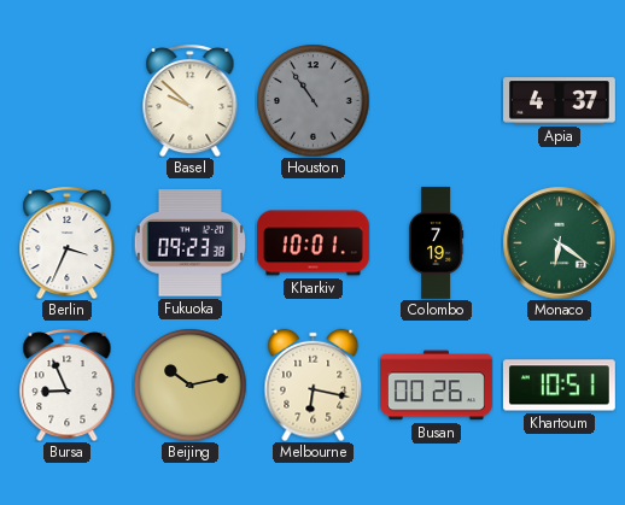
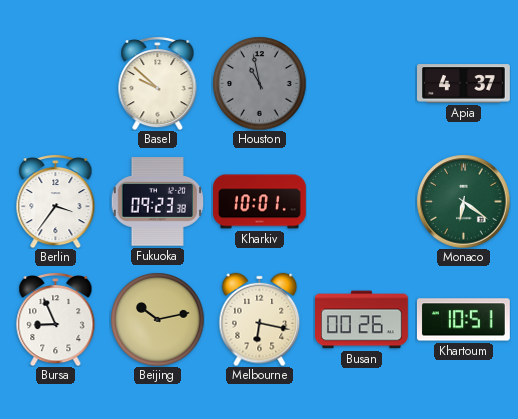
Houston: 10:54 -> 10:58 (259, 83)
Berlin: 3:34 -> 3:36 (56, 201)
Colombo: 7:19 -> none (436, 243)
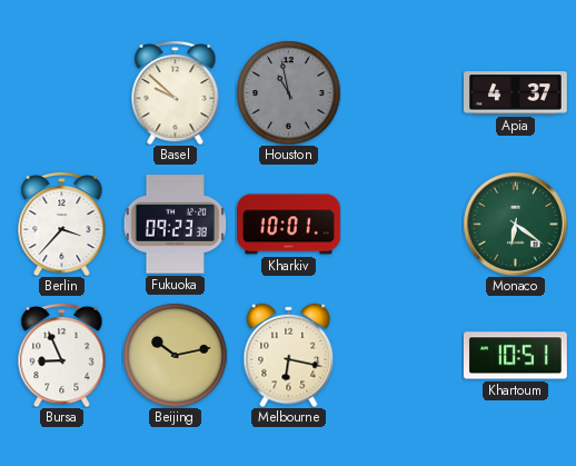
Berlin: 3:36 -> 3:37 (62, 224)
Busan: 00:26 -> none (362, 320)
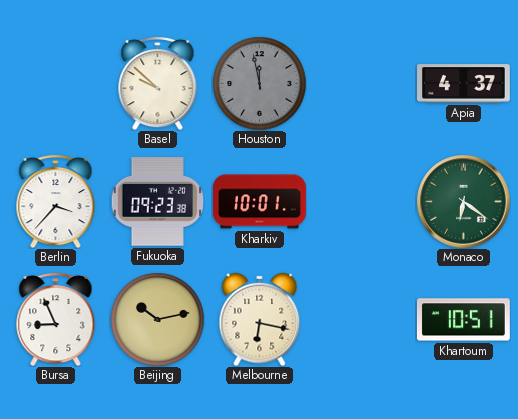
Houston: 10:58 -> 11:58 (259, 83)
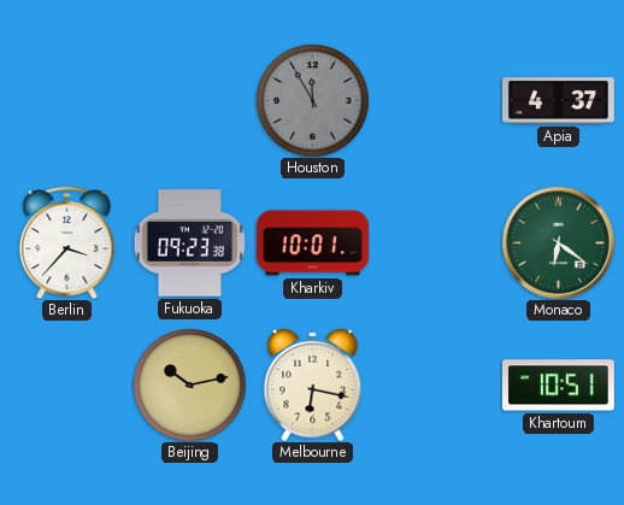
Basel: 9:52 -> none (158, 83)
Houston: 11:58 -> 11:55 (312, 100)
Bursa: 8:56 -> none (56, 319)
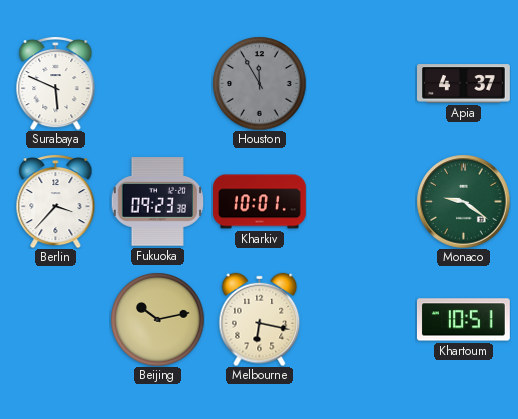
Surabaya: none -> 5:49 (56, 83)
Monaco: 6:21 -> 9:21 (463, 201)
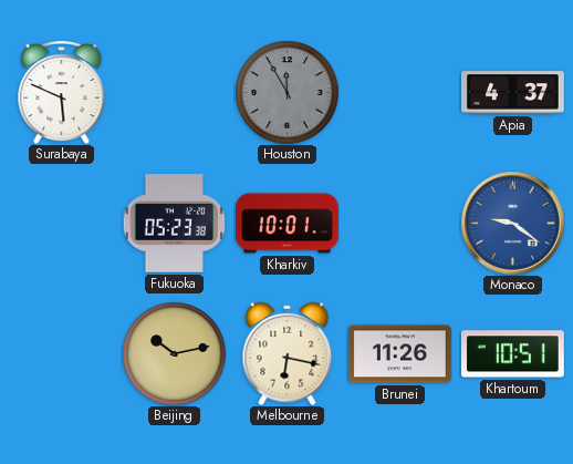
Berlin: 3:37 -> none (56, 201)
Fukuoka: 09:23 -> 05:23 (174, 224)
Monaco dial: green -> blue (512, 223)
Brunei: none -> 11:26 (399, 354)
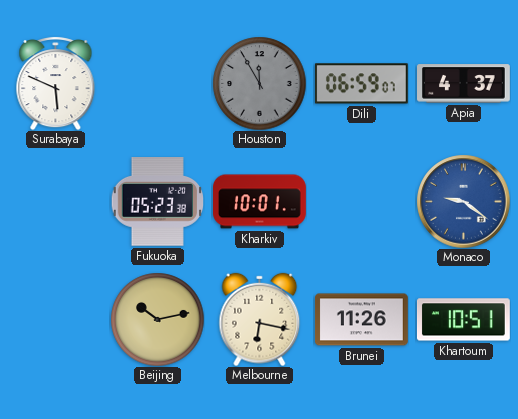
Dili: none -> 06:59 (361, 84)
